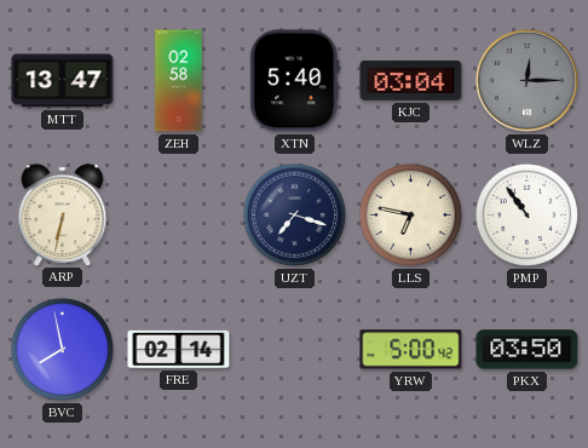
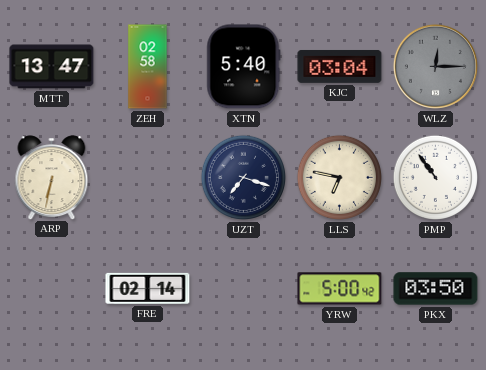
BVC: 7:58 -> none (62, 349)
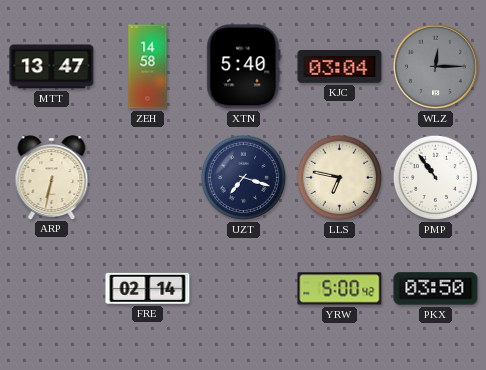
ZEH: 02:58 -> 14:58 (148, 67)
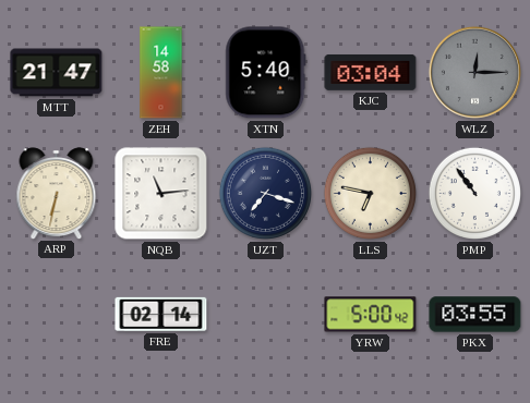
MTT: 13:47 -> 21:47 (57, 73)
NQB: none -> 11:14 (161, 194)
PKX: 03:50 -> 03:55 (475, 315)
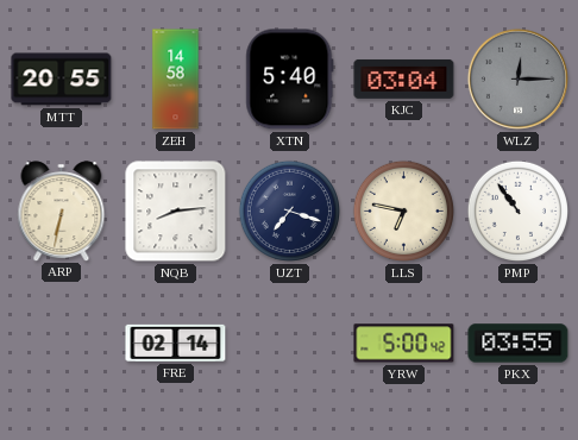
MTT: 21:47 -> 20:55 (62, 80)
NQB: 11:14 -> 8:14 (176, 212)
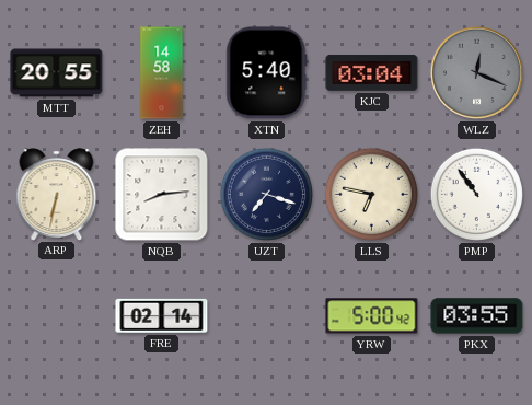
WLZ: 12:15 -> 12:19 (476, 72)
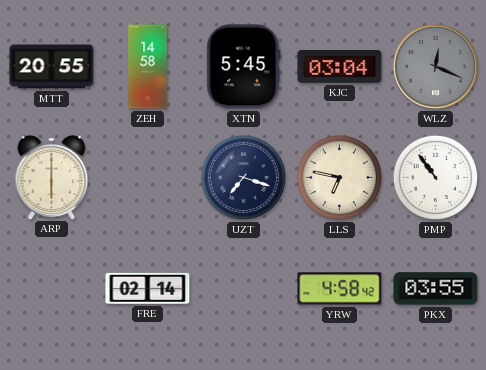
XTN: 5:40 -> 5:45 (244, 67)
ARP: 6:32 -> 6:00 (52, 177)
NQB: 8:14 -> none (162, 195)
YRW: 5:00 -> 4:58 (340, 289)
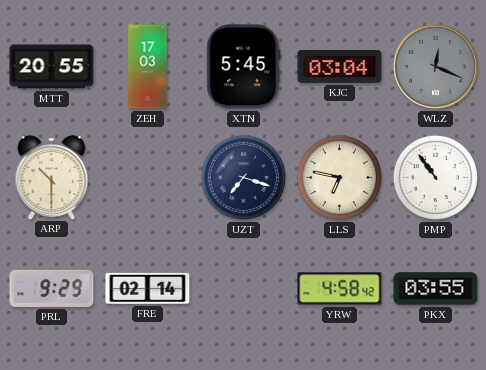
ZEH: 14:58 -> 17:03 (148, 67)
ARP: 6:00 -> 10:30 (52, 177)
PRL: none -> 9:29 (52, 288)
